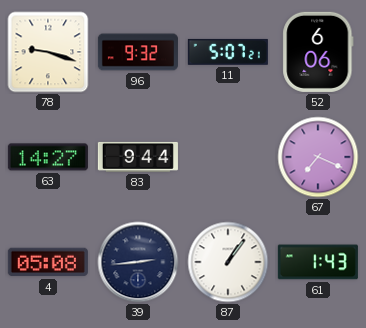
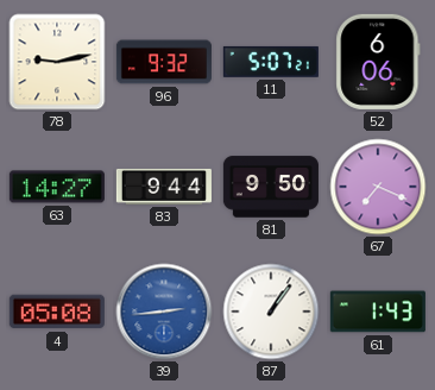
78: 9:18 -> 9:13 (57, 62)
81: none -> 9:50 (271, 187)
39 dial: navy -> blue (164, 312)
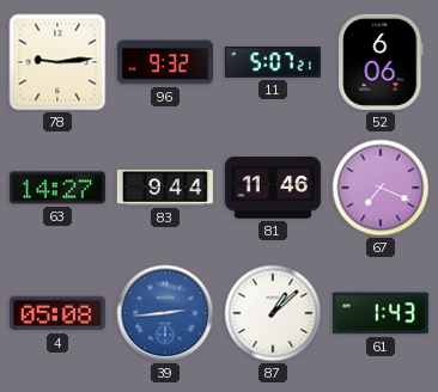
78: 9:13 -> 9:14 (57, 62)
81: 9:50 -> 11:46 (273, 188)
87: 1:06 -> 1:08 (273, 313)
